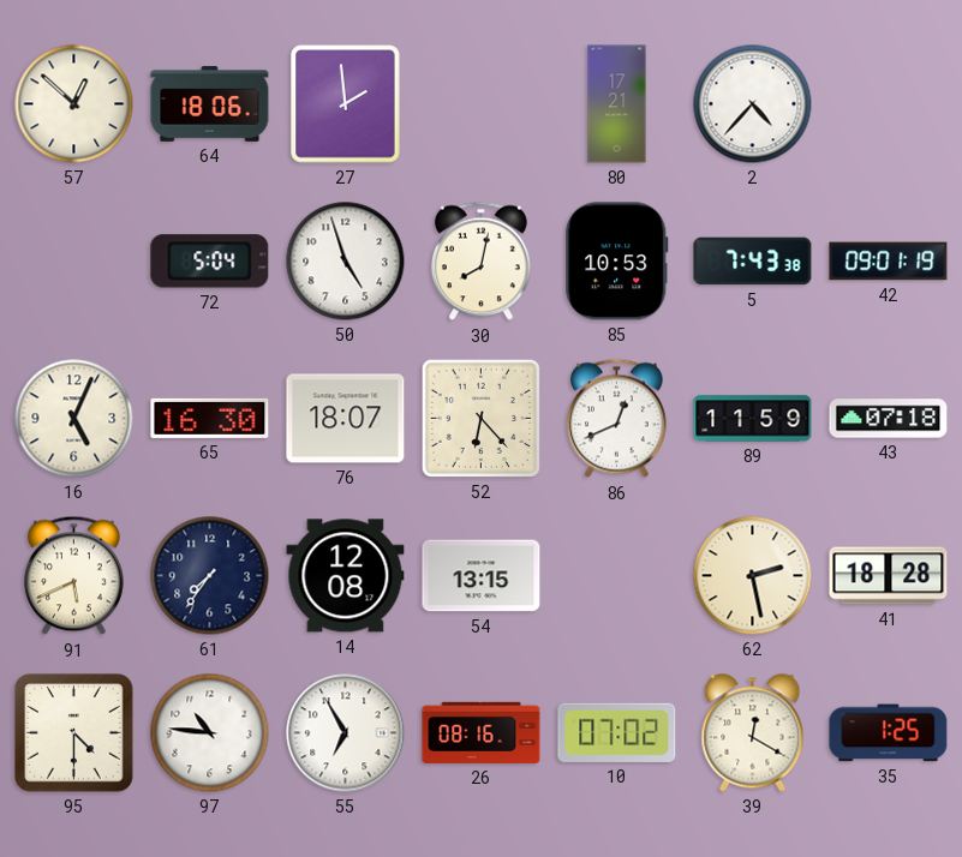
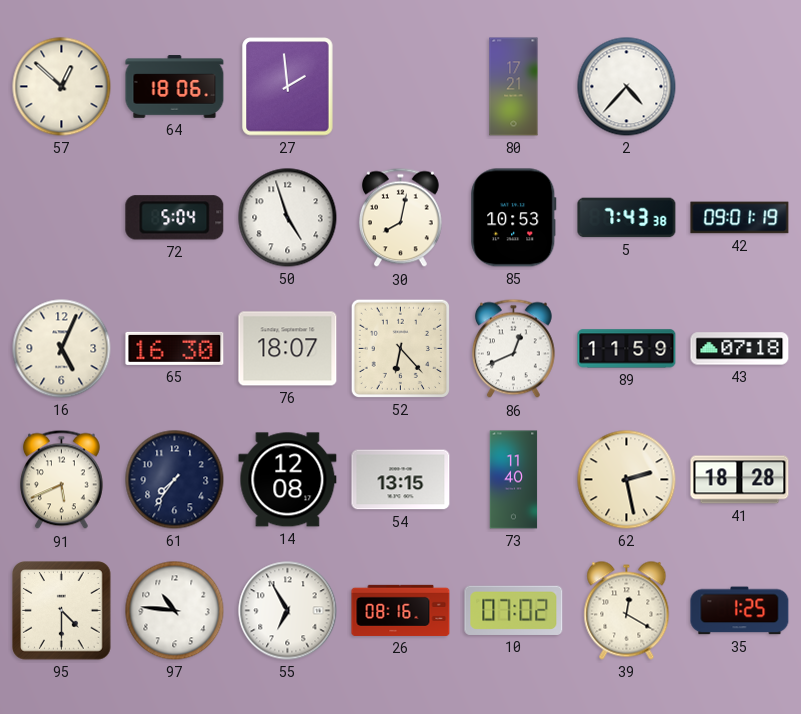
73: none -> 11:40 (514, 480)
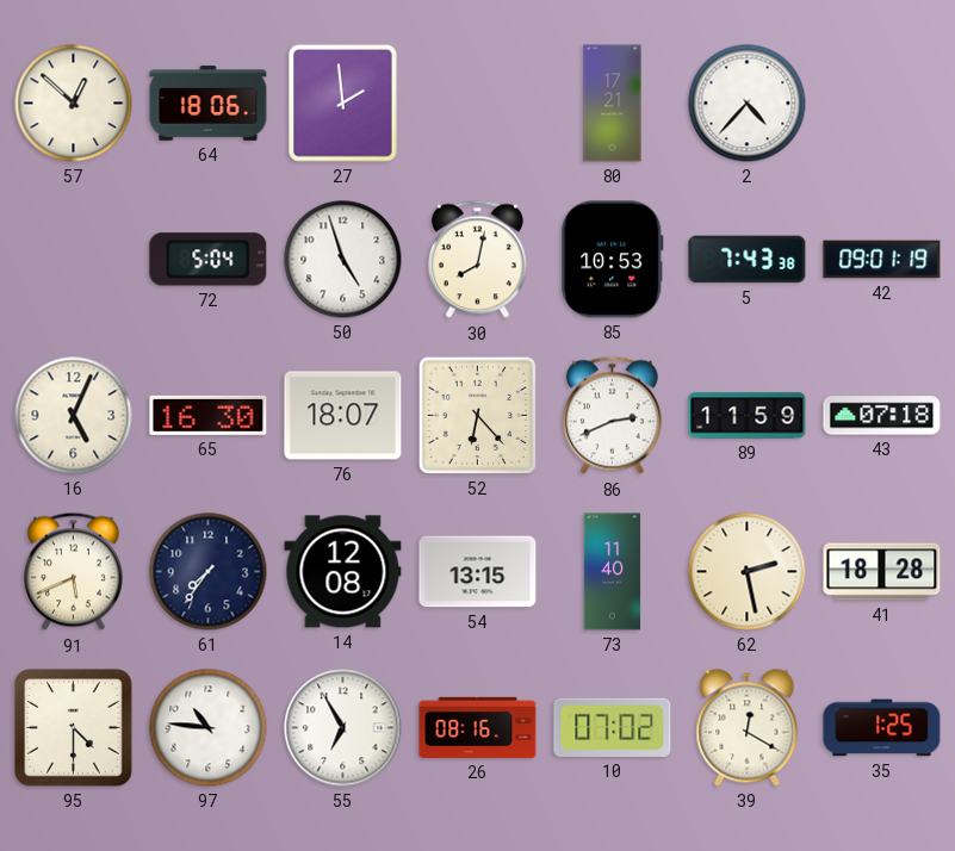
86: 12:41 -> 2:41 (612, 416)
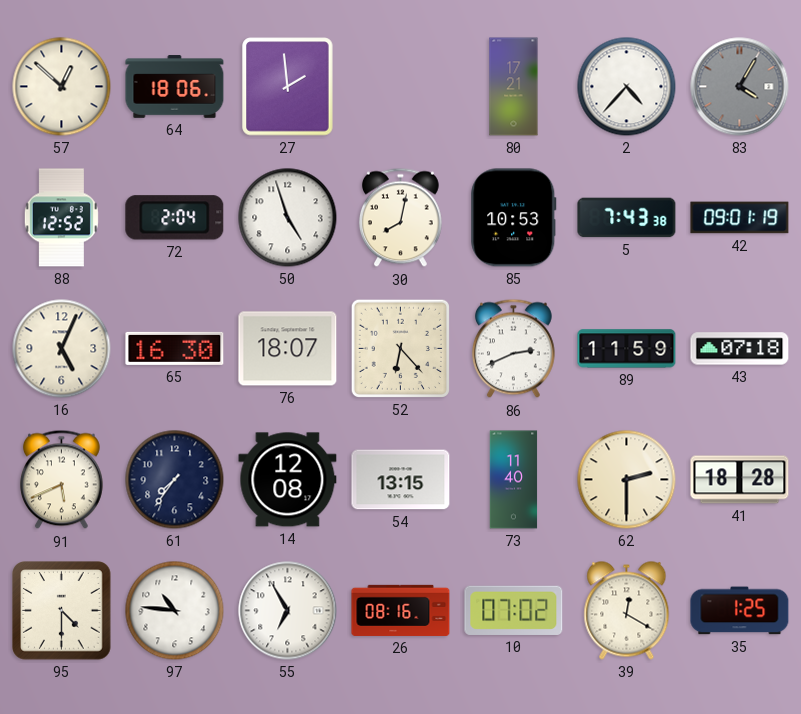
83: none -> 4:05 (740, 87)
88: none -> 12:52 (61, 218)
72: 5:04 -> 2:04 (175, 218)
62: 2:28 -> 2:30 (627, 480)
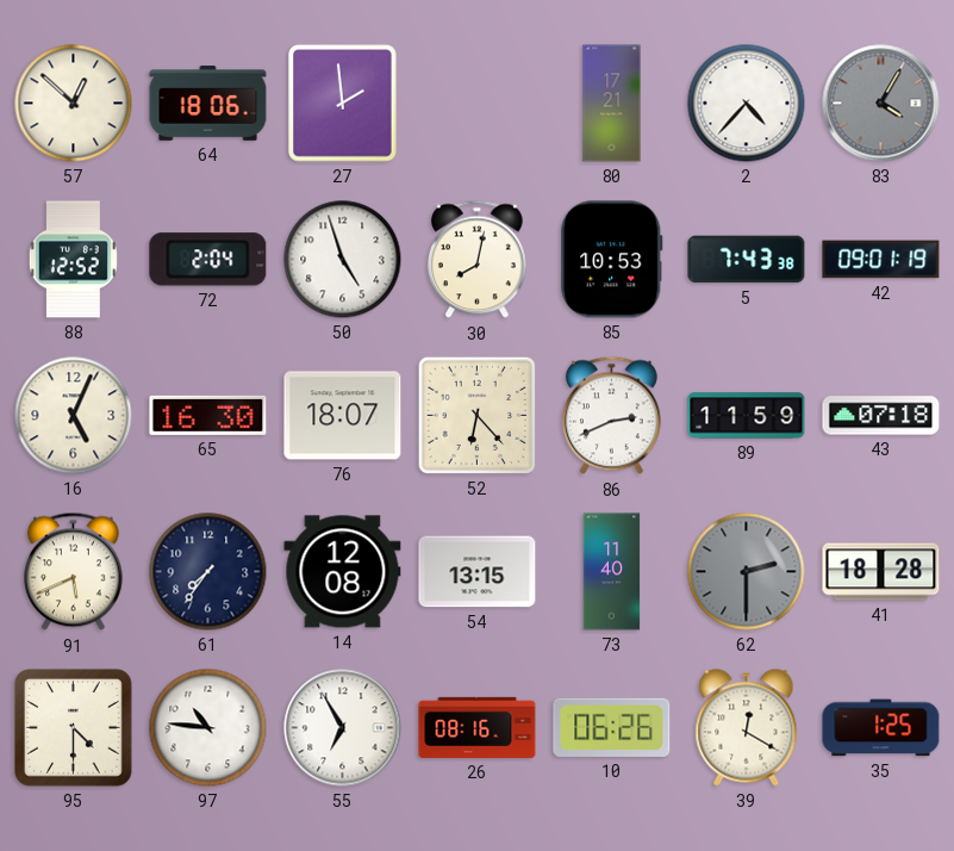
62 dial: cream -> grey (747, 572)
10: 07:02 -> 06:26 (612, 727)
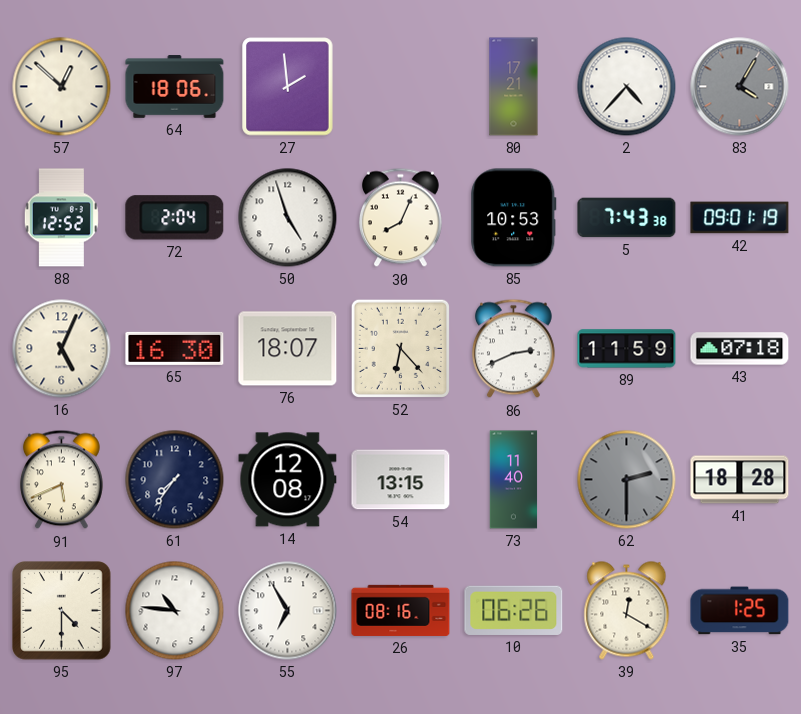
30: 8:02 -> 8:04 (400, 218)
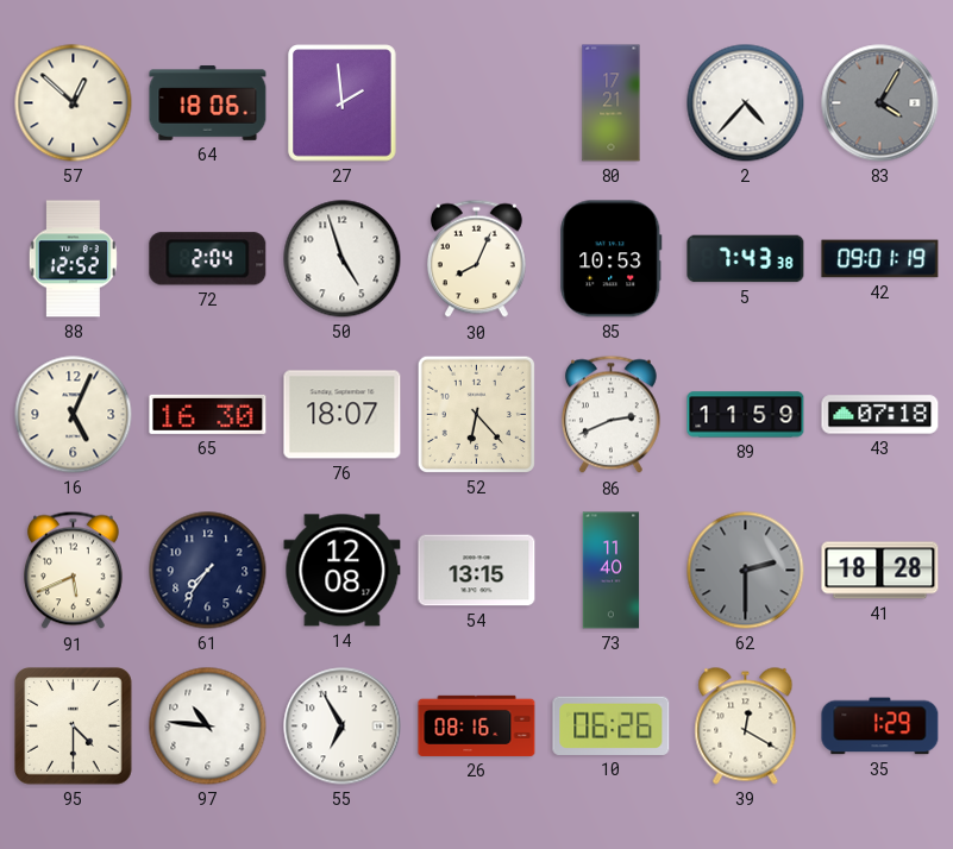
35: 1:25 -> 1:29 (880, 727)
